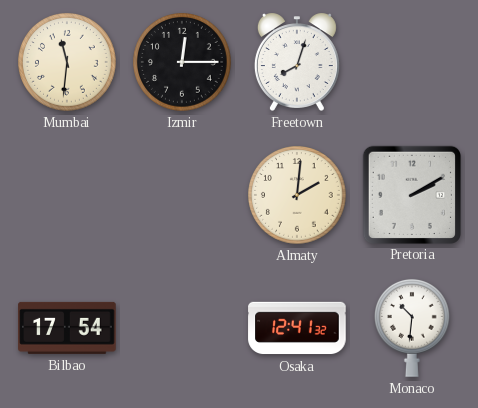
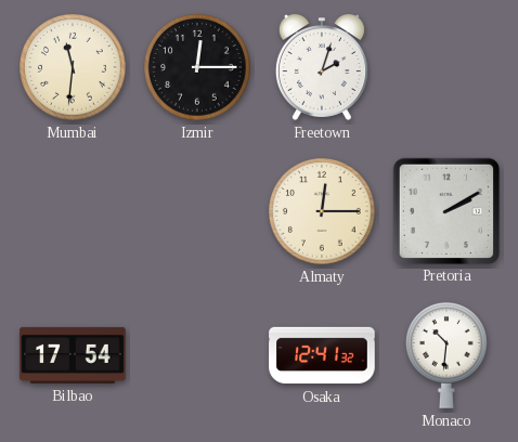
Freetown: 8:03 -> 2:03 (322, 67)
Almaty: 2:01 -> 12:15 (323, 212)
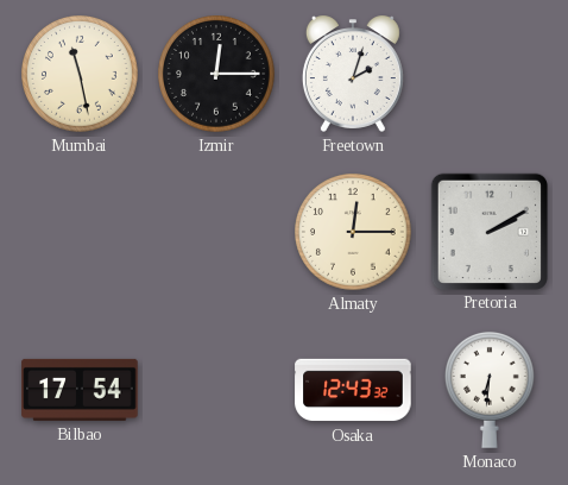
Mumbai: 11:31 -> 11:28 (81, 75)
Osaka: 12:41 -> 12:43 (353, 390)
Monaco: 10:31 -> 6:31 (491, 390)
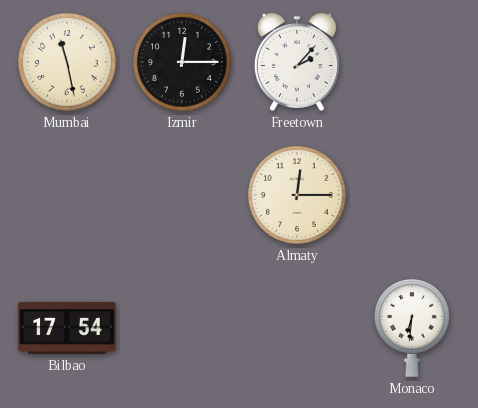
Freetown: 2:03 -> 2:07 (297, 62)
Pretoria: 2:10 -> none (488, 231)
Osaka: 12:43 -> none (353, 390)
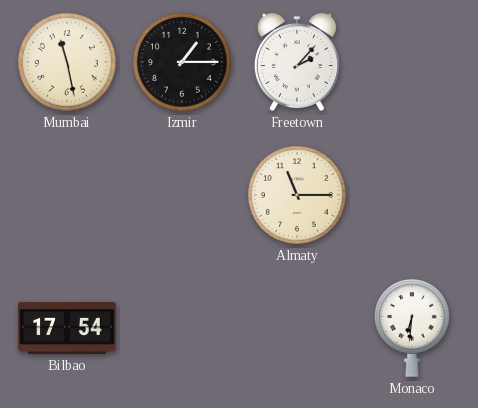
Izmir: 12:15 -> 1:15 (183, 63)
Almaty: 12:15 -> 11:15 (298, 196)
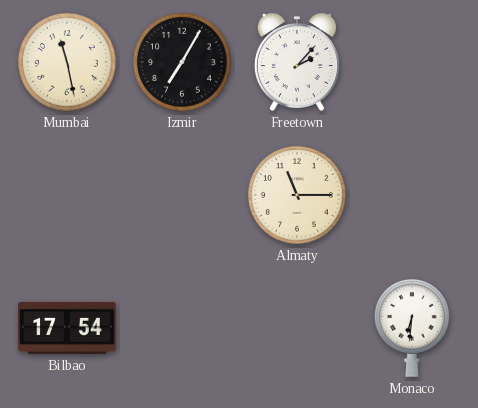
Izmir: 1:15 -> 7:05 (183, 63)
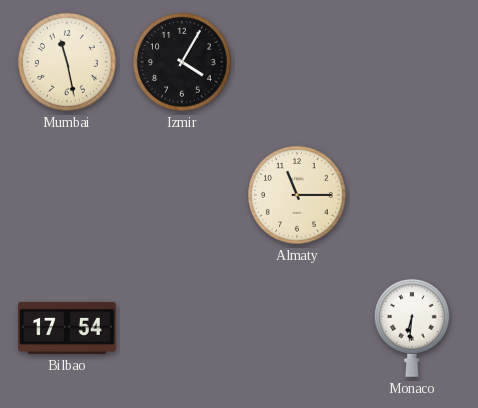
Izmir: 7:05 -> 4:05 (183, 63)
Freetown: 2:07 -> none (297, 62)
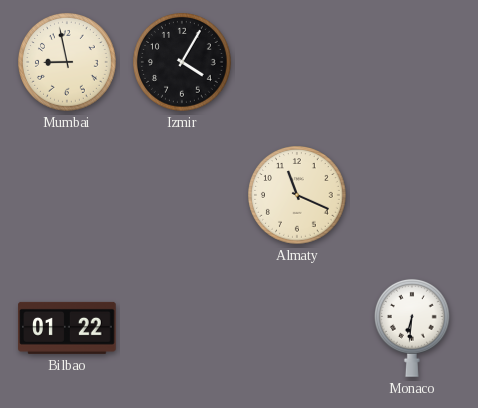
Mumbai: 11:28 -> 8:58 (68, 63)
Almaty: 11:15 -> 11:19 (298, 196)
Bilbao: 17:54 -> 01:22 (67, 328)
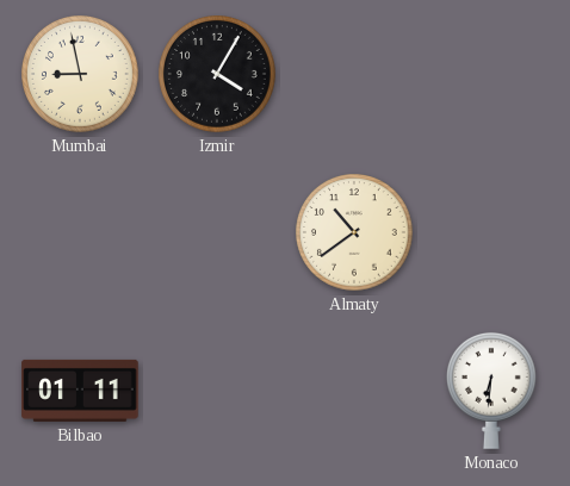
Almaty: 11:19 -> 10:39 (355, 233)
Bilbao: 01:22 -> 01:11 (80, 391)
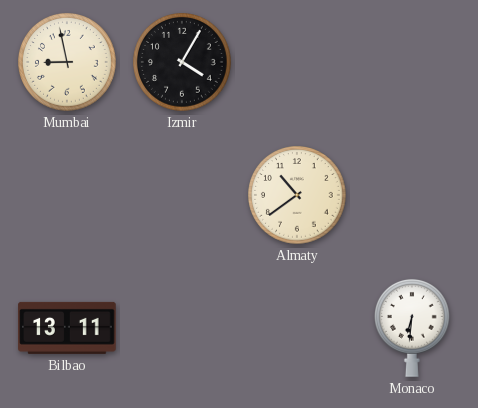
Bilbao: 01:11 -> 13:11 (67, 328)
